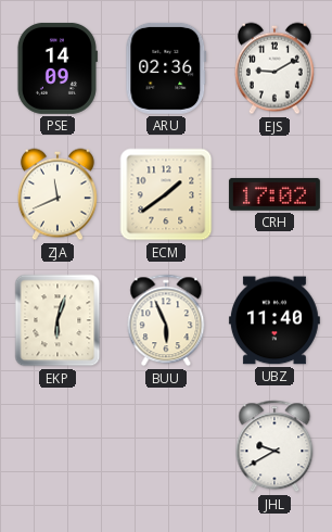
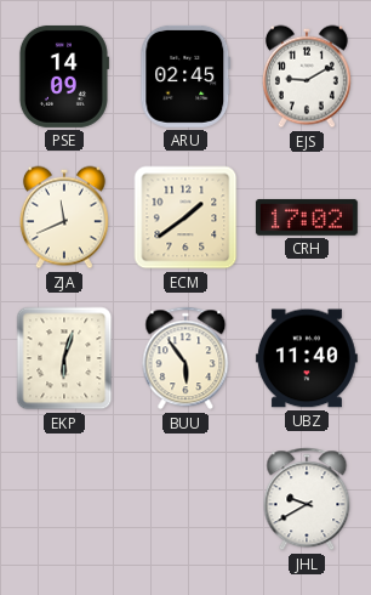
ARU: 02:36 -> 02:45 (185, 76)
BUU: 5:56 -> 5:54 (185, 358)
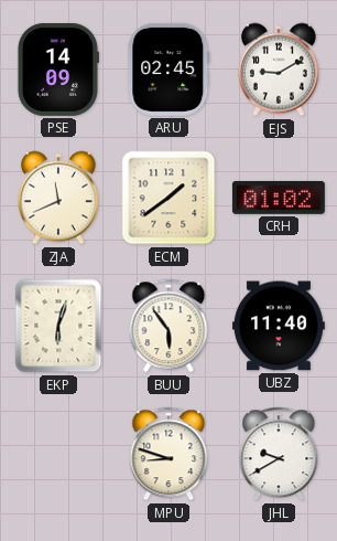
CRH: 17:02 -> 01:02 (279, 198)
MPU: none -> 8:48 (168, 454)
